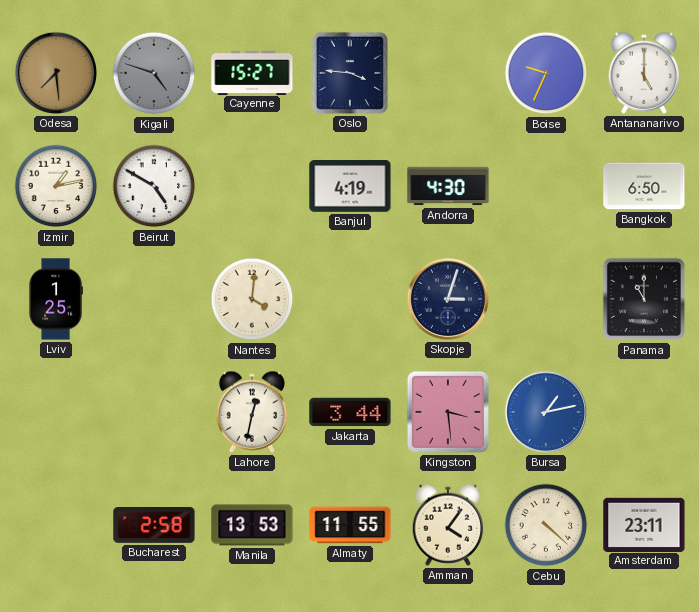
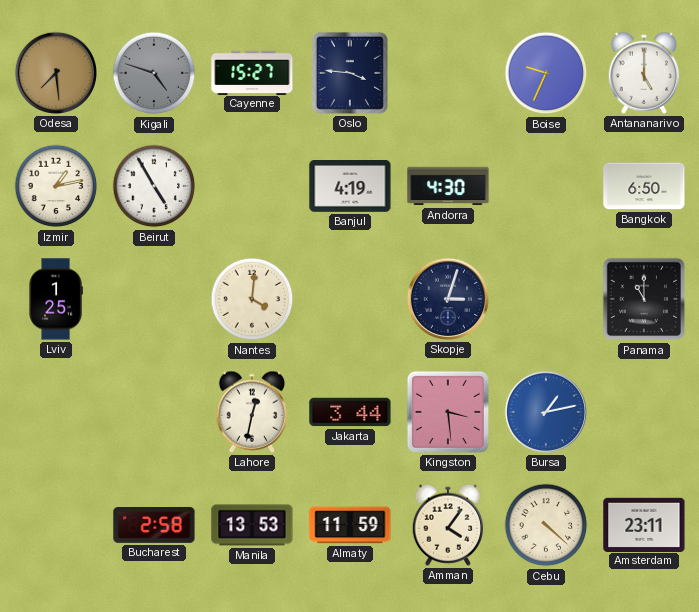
Beirut: 4:50 -> 4:55 (154, 186)
Almaty: 11:55 -> 11:59 (350, 525)
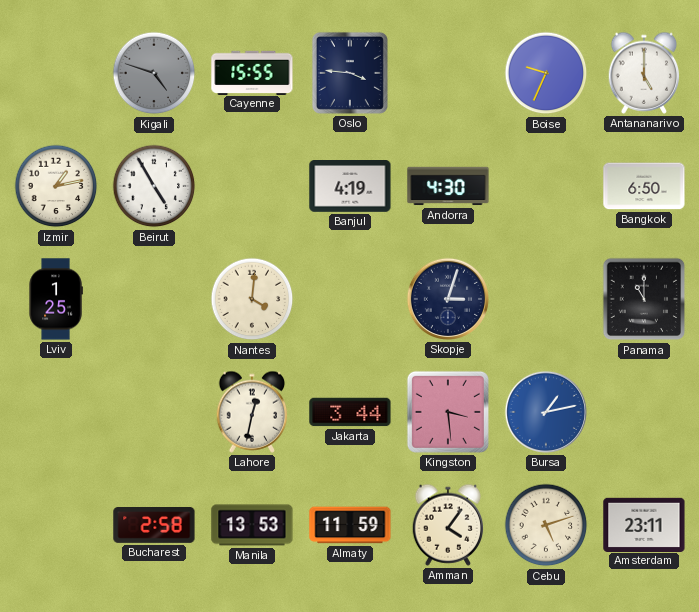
Odesa: 7:29 -> none (56, 73)
Cayenne: 15:27 -> 15:55 (252, 72)
Cebu: 4:22 -> 5:12 (546, 525)
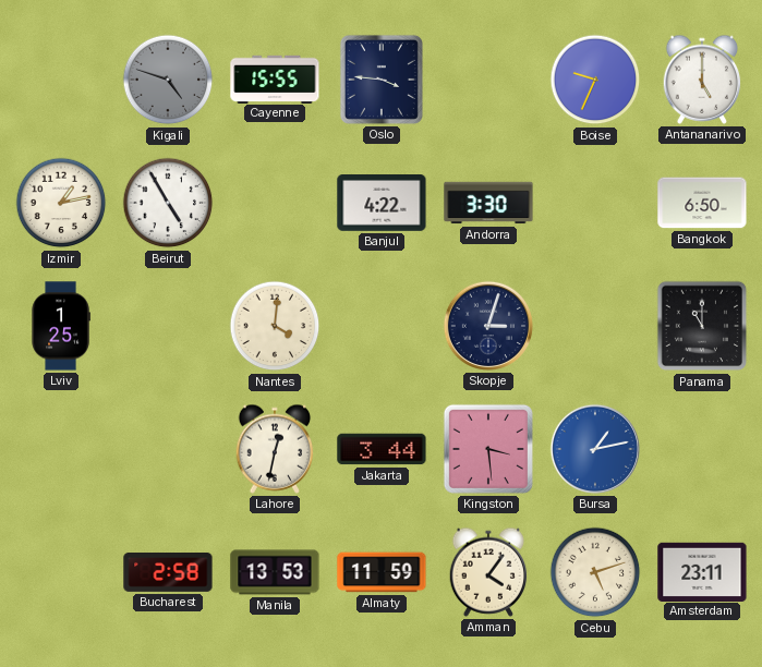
Banjul: 4:19 -> 4:22 (382, 204)
Andorra: 4:30 -> 3:30 (488, 203)
